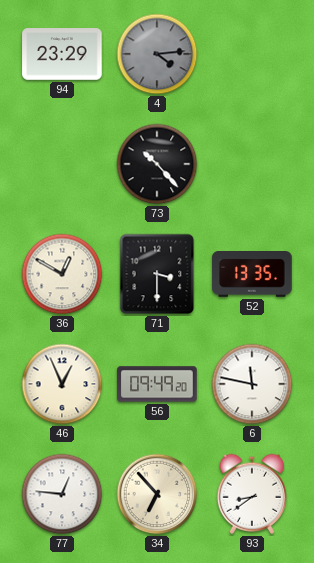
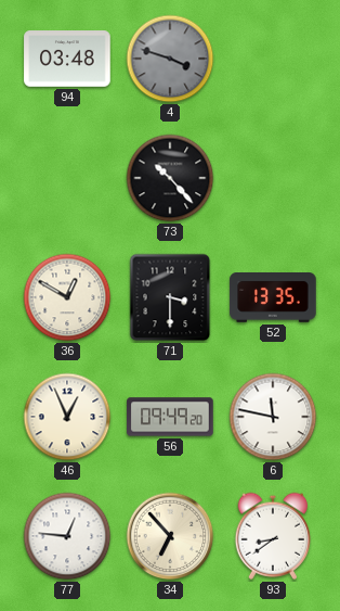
94: 23:29 -> 03:48 (67, 59)
4: 4:14 -> 3:48 (170, 59)
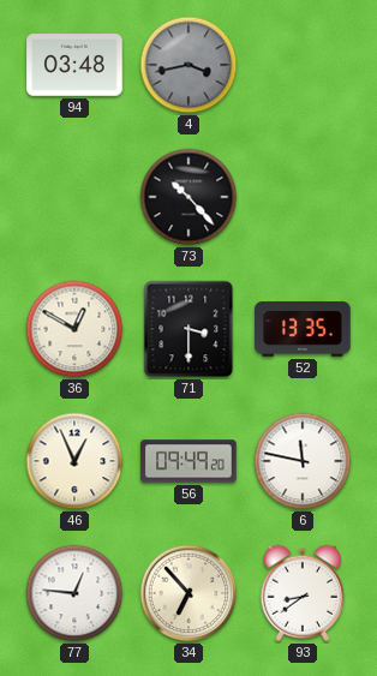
4: 3:48 -> 3:43 (188, 65)
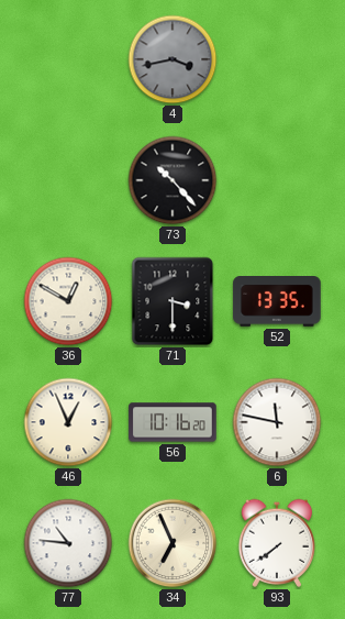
94: 03:48 -> none (74, 65)
56: 09:49 -> 10:16 (172, 422)
77: 12:46 -> 10:46 (68, 543)
34: 6:53 -> 6:56 (172, 543)
93: 8:39 -> 7:39 (277, 543)
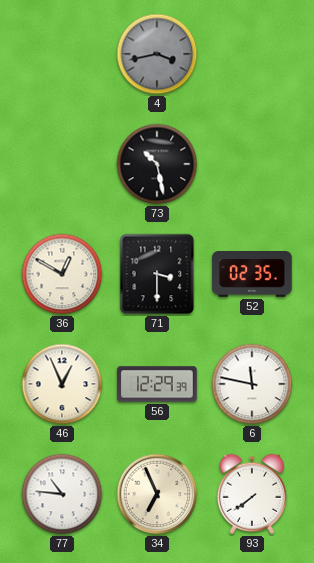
73: 10:23 -> 10:28 (157, 164)
52: 13:35 -> 02:35 (252, 275)
56: 10:16 -> 12:29 (157, 384)
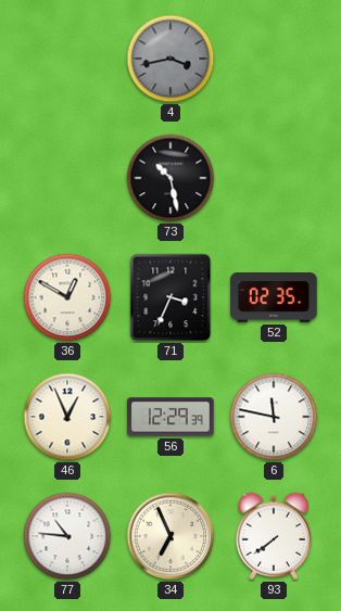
71: 3:30 -> 3:34 (171, 297)
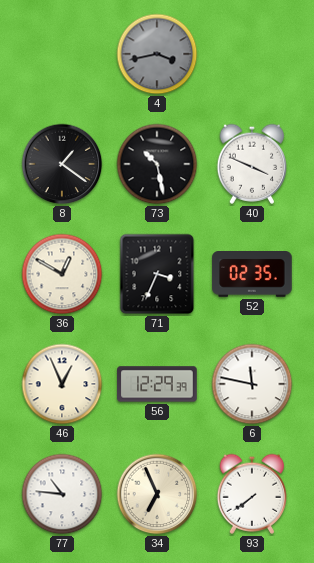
8: none -> 1:21 (62, 164)
40: none -> 3:49 (252, 164)
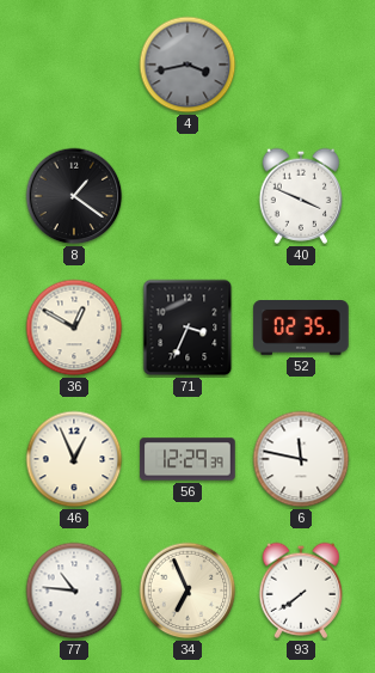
73: 10:28 -> none (157, 164)
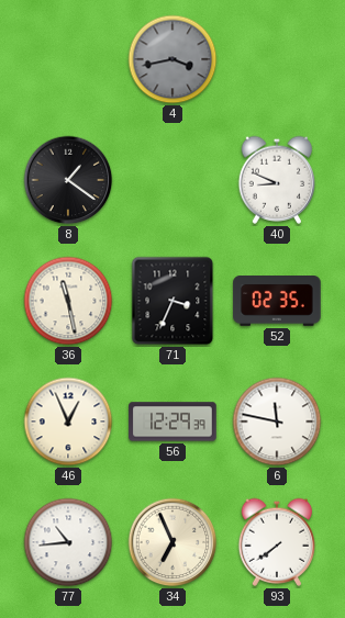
40: 3:49 -> 8:49 (277, 180)
36: 12:50 -> 11:28 (68, 301)
77: 10:46 -> 10:44 (68, 542)
